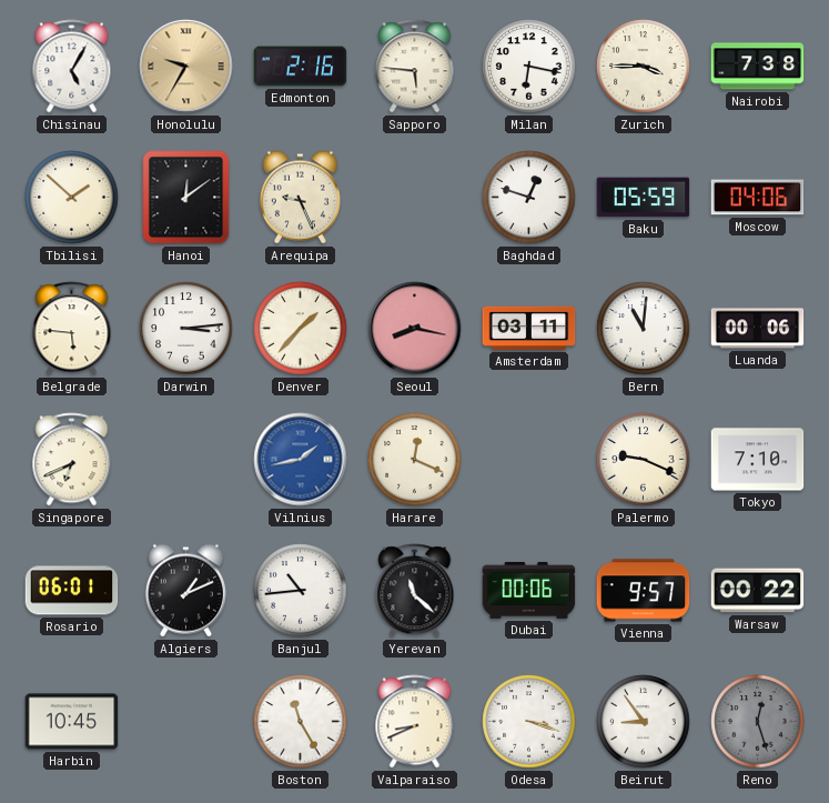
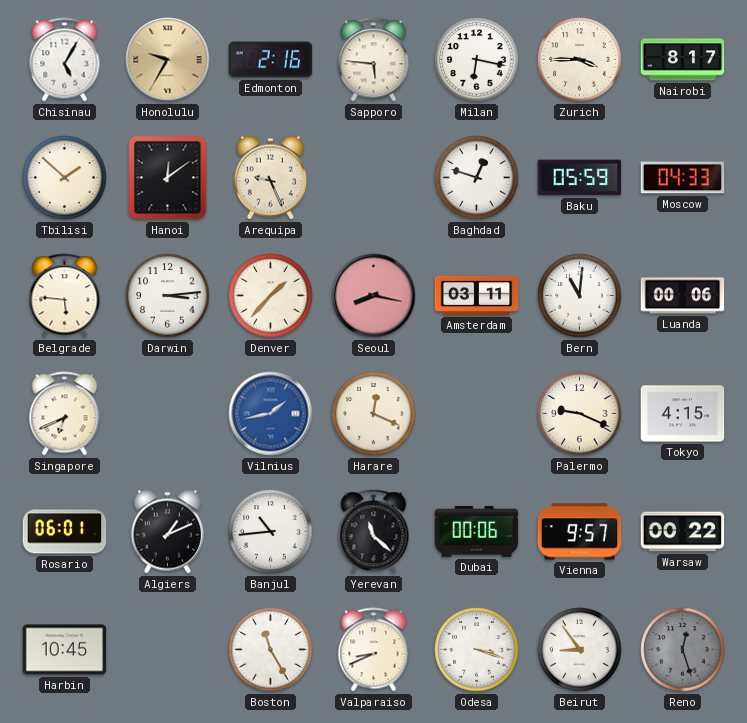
Nairobi: 7:38 -> 8:17 (683, 60)
Moscow: 04:06 -> 04:33 (683, 178)
Tokyo: 7:10 -> 4:15 (683, 414)
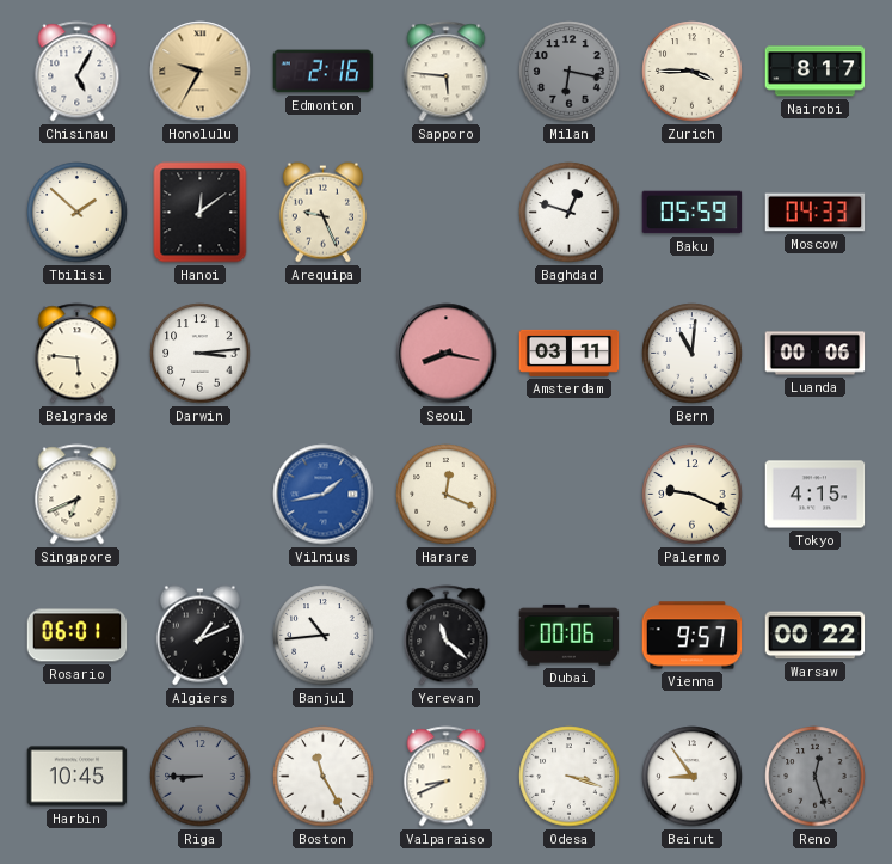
Milan dial: white -> grey (570, 72)
Denver: 1:37 -> none (271, 296)
Riga: none -> 8:45 (201, 777)
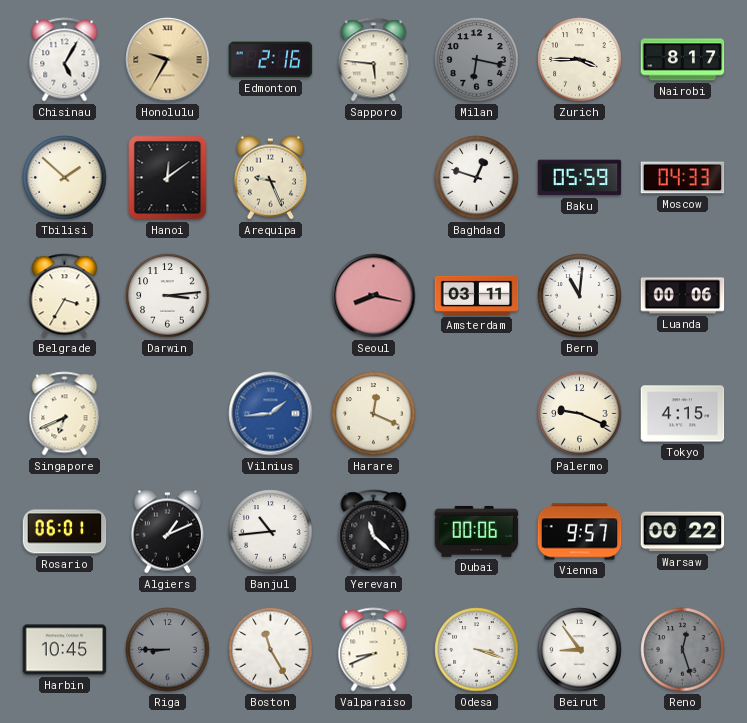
Belgrade: 5:46 -> 3:35 (65, 296)
Vilnius: 1:43 -> 1:44 (271, 414)
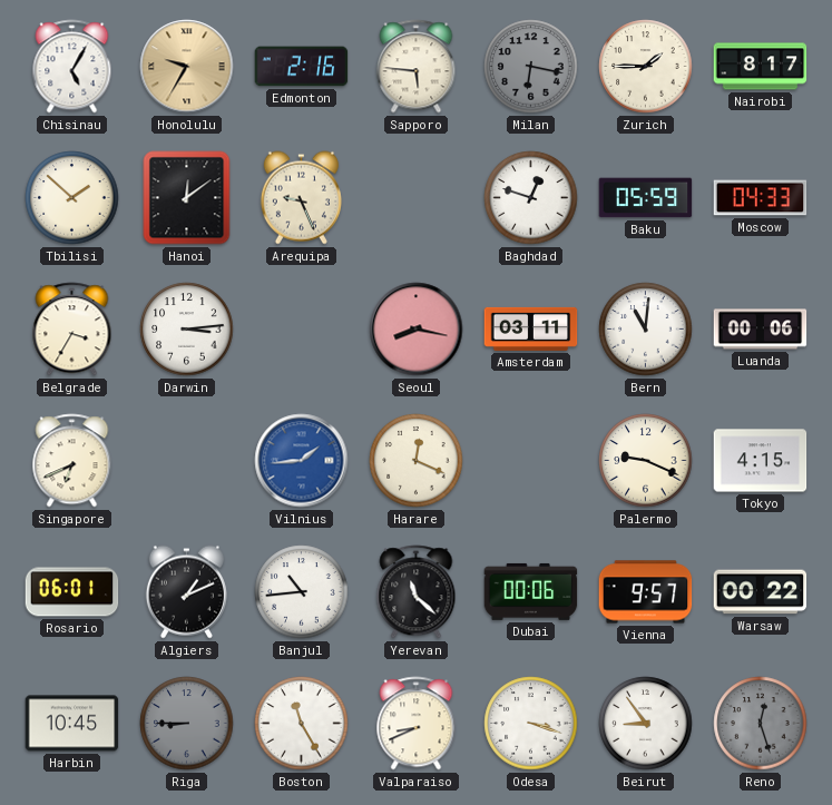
Zurich: 3:45 -> 1:45 (646, 67)
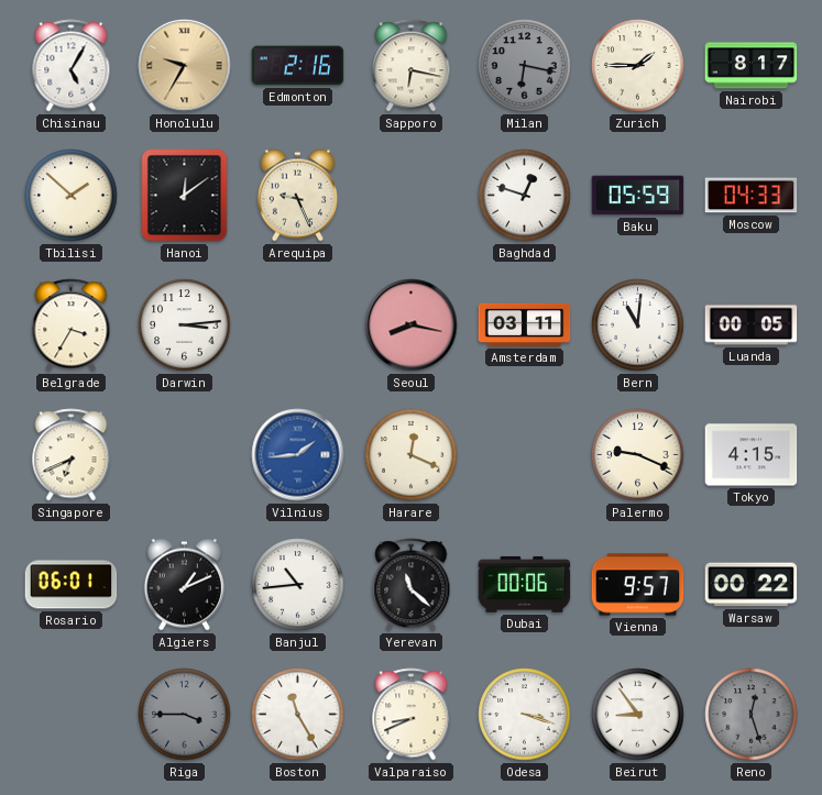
Sapporo: 5:46 -> 6:17 (412, 66)
Luanda: 00:06 -> 00:05 (752, 325)
Harbin: 10:45 -> none (72, 724)
Riga: 8:45 -> 3:45 (185, 715)
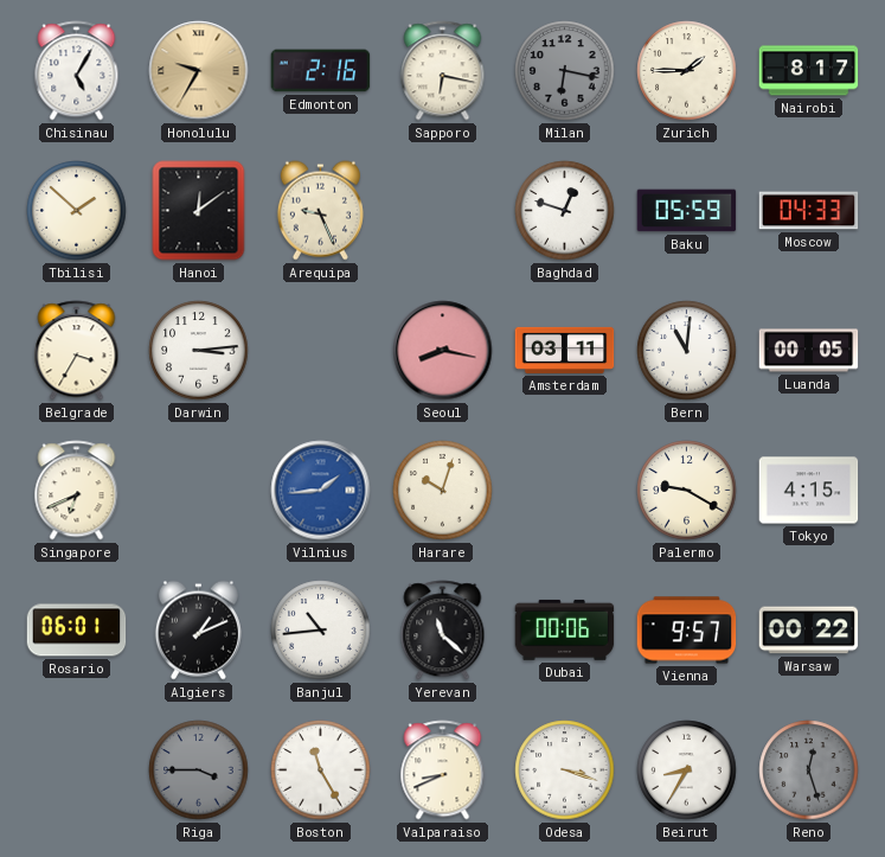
Harare: 12:19 -> 10:03 (443, 491)
Palermo: 9:19 -> 9:20 (687, 491)
Beirut: 8:54 -> 8:35 (687, 770)
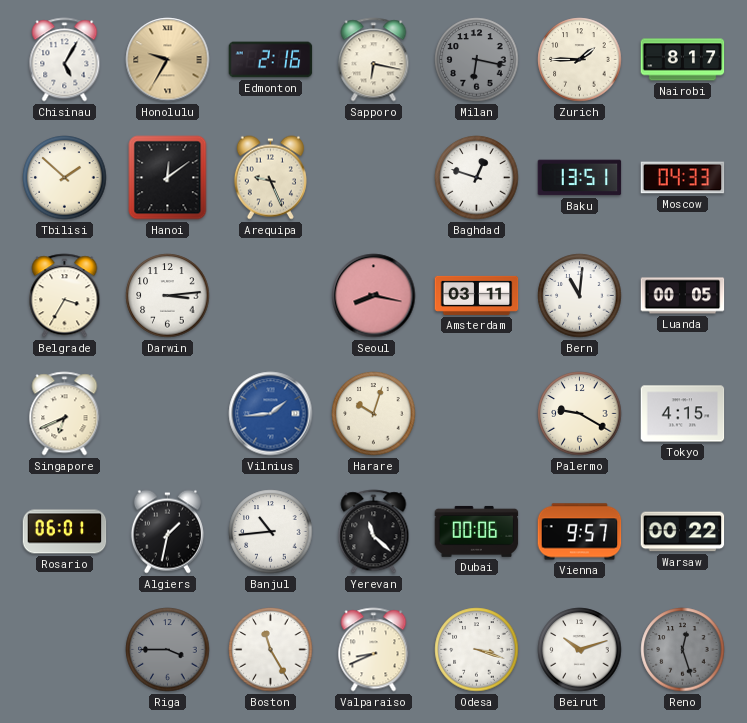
Baku: 05:59 -> 13:51 (580, 178)
Algiers: 1:11 -> 1:32 (167, 532)
Beirut: 8:35 -> 10:12 (580, 650)
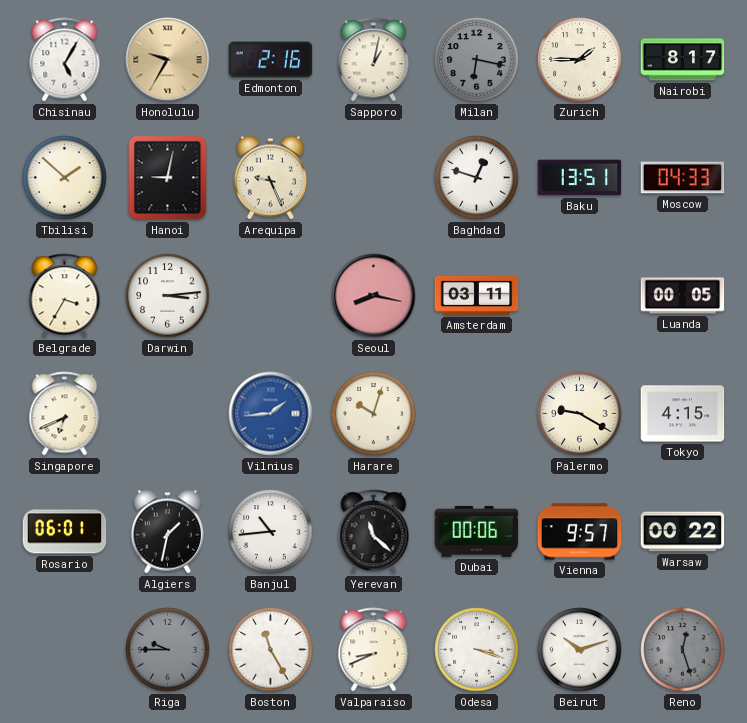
Sapporo: 6:17 -> 1:02 (374, 60)
Hanoi: 12:09 -> 9:02 (168, 178)
Bern: 11:01 -> none (580, 296)
Riga: 3:45 -> 9:45 (168, 650)
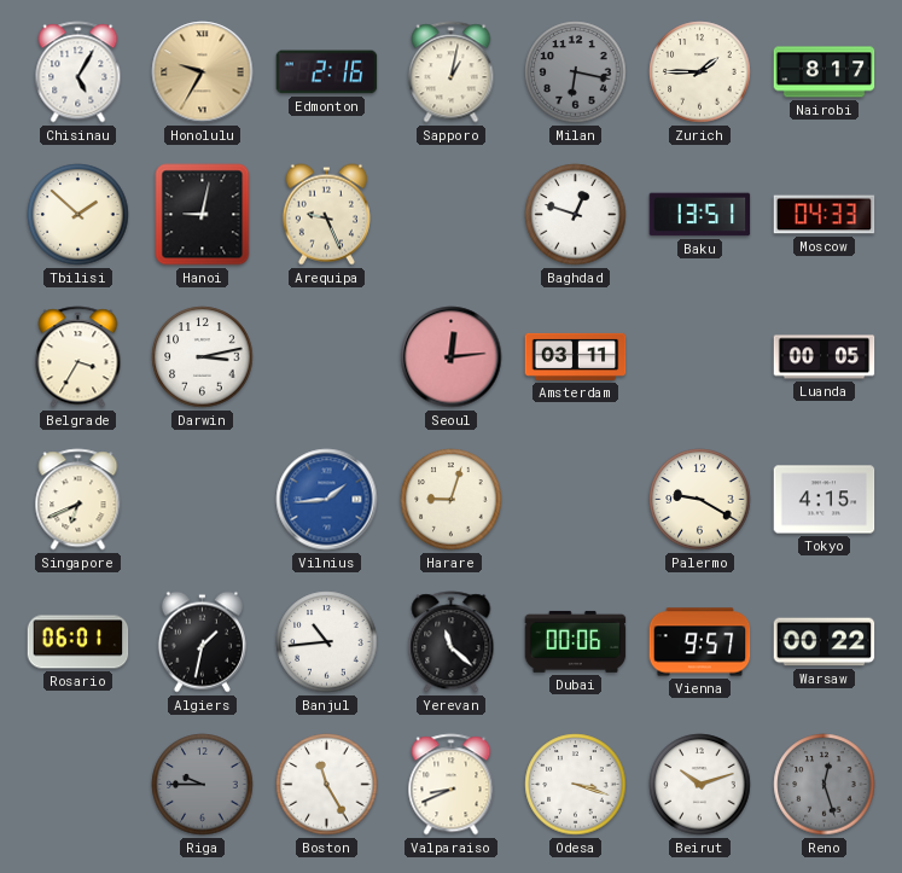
Darwin: 3:14 -> 3:13 (203, 357)
Seoul: 8:17 -> 12:14 (452, 357)
Harare: 10:03 -> 9:03 (452, 500)
